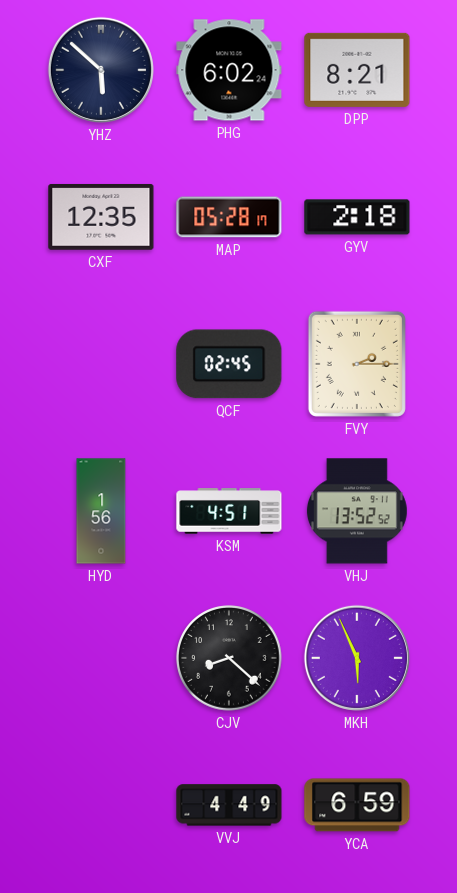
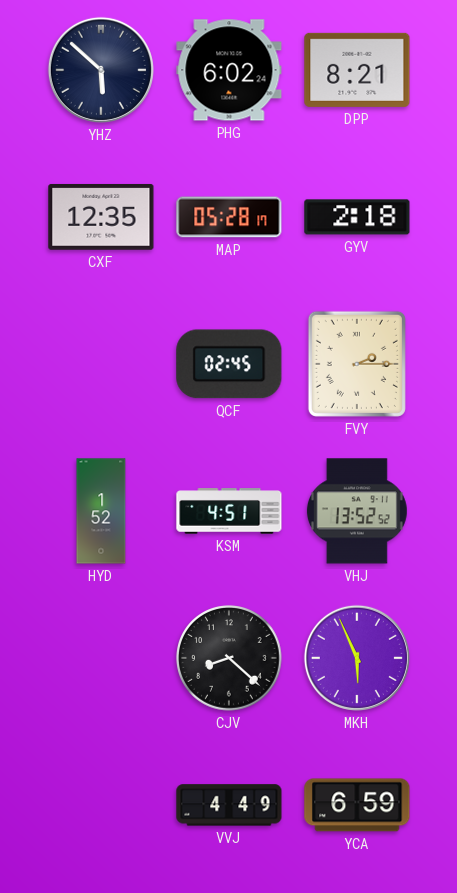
HYD: 1:56 -> 1:52 (101, 511)
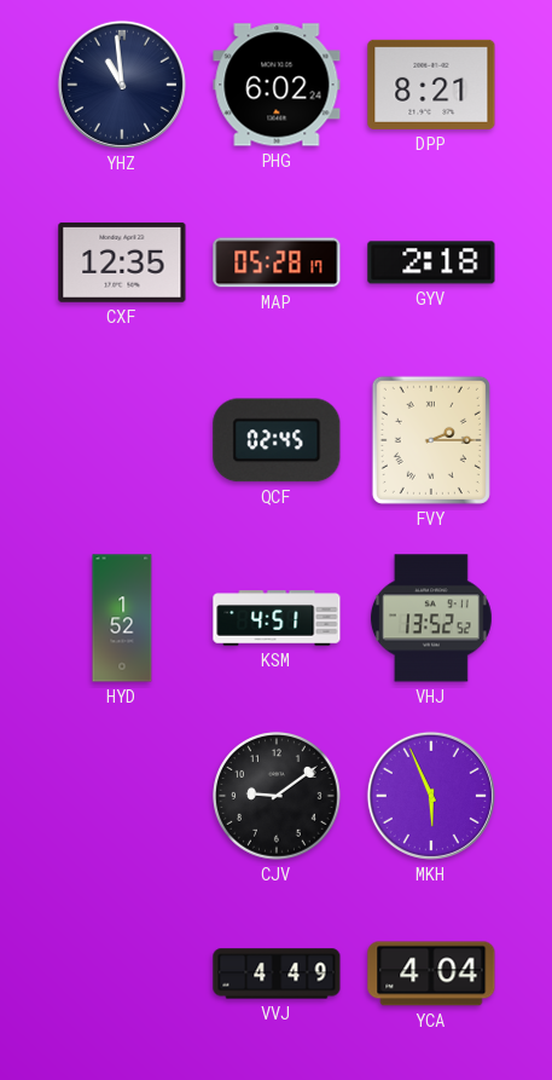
YHZ: 5:52 -> 10:59 (122, 85)
CJV: 8:22 -> 9:09 (277, 796)
YCA: 6:59 -> 4:04 (431, 974)
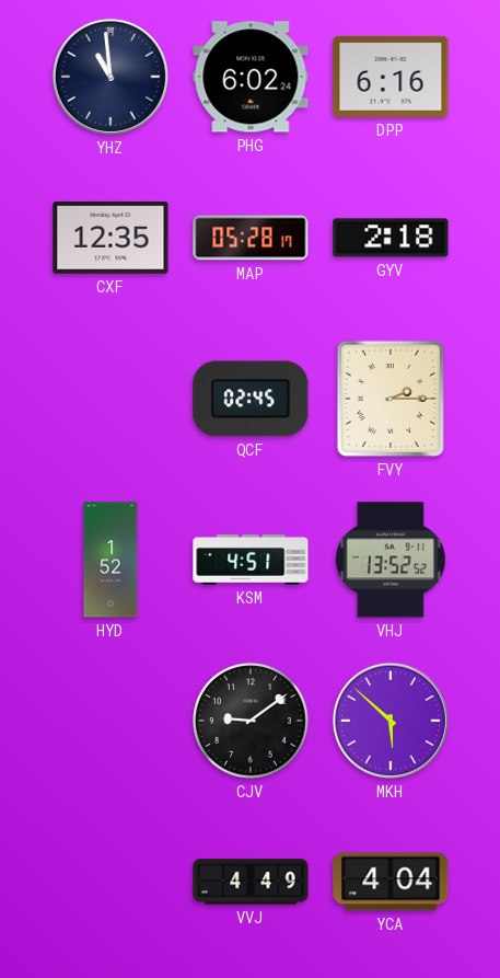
DPP: 8:21 -> 6:16 (391, 77)
MKH: 5:56 -> 5:52 (391, 721)
